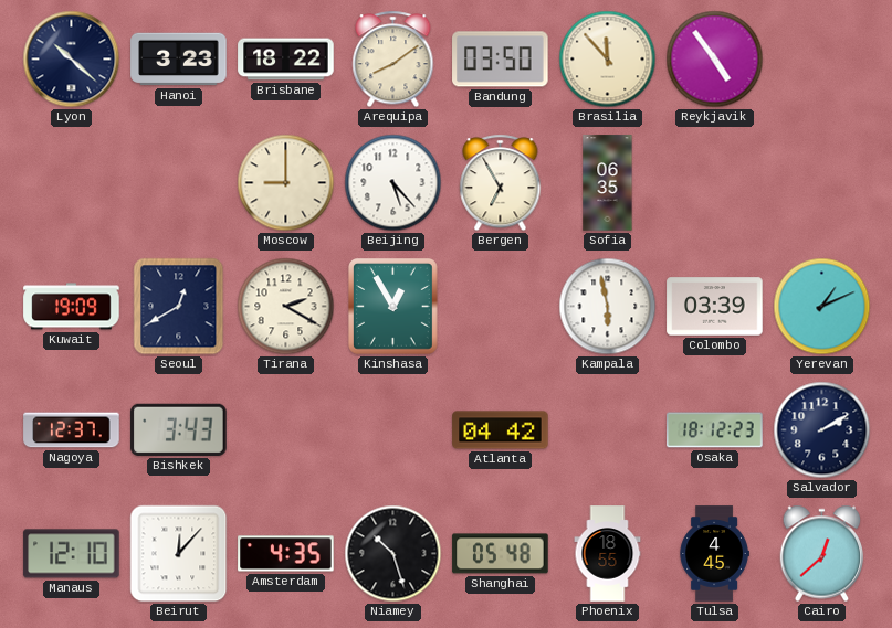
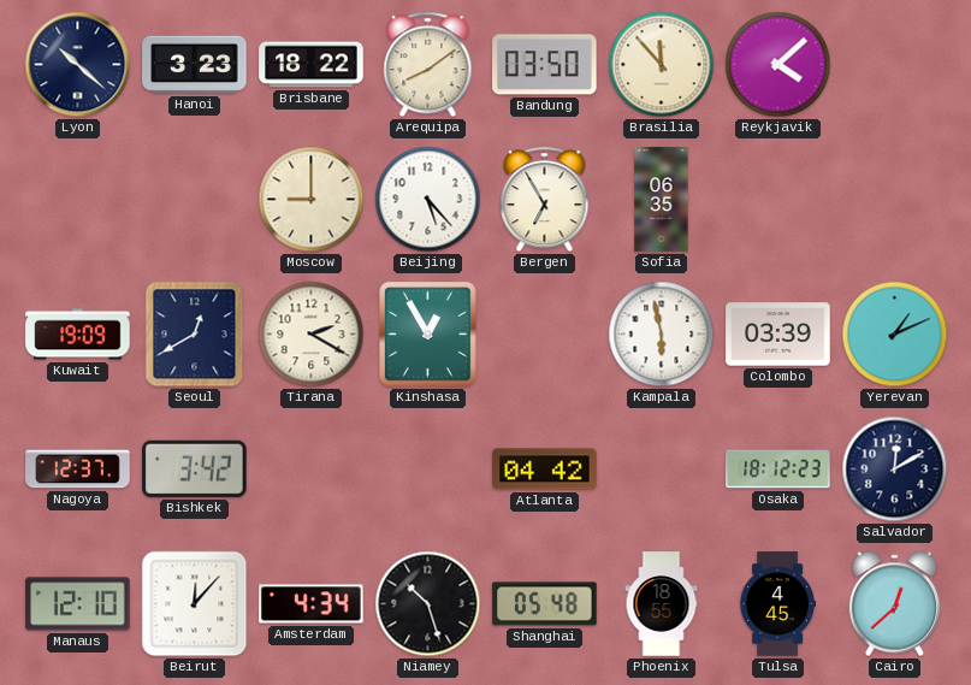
Reykjavik: 4:54 -> 4:08 (778, 65)
Bishkek: 3:43 -> 3:42 (195, 468)
Salvador: 2:10 -> 12:10 (895, 470)
Amsterdam: 4:35 -> 4:34 (312, 604)
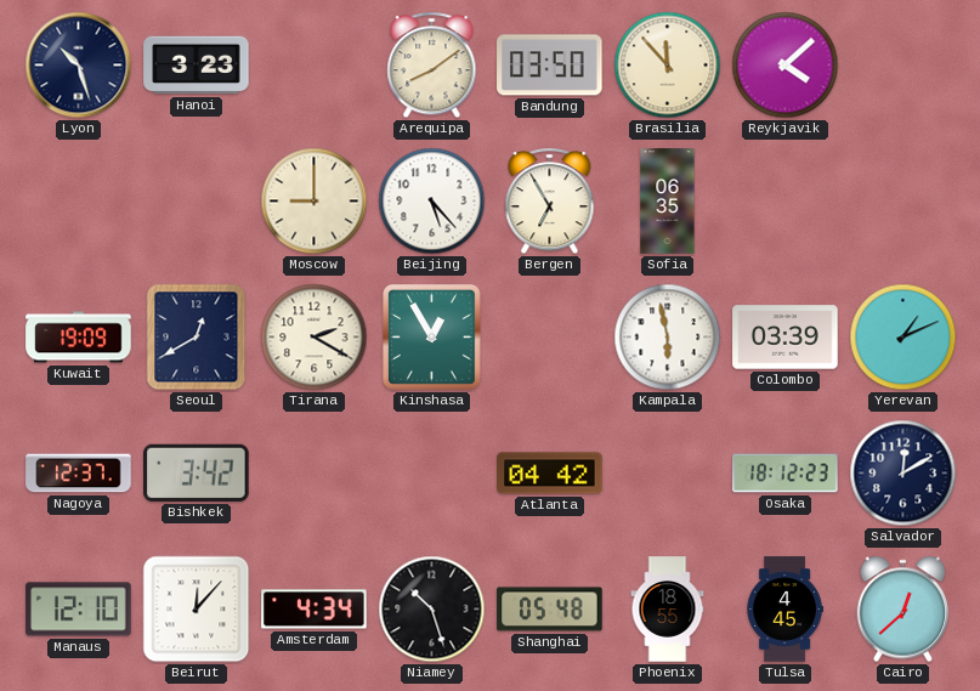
Lyon: 10:22 -> 10:27 (79, 66)
Brisbane: 18:22 -> none (312, 65)
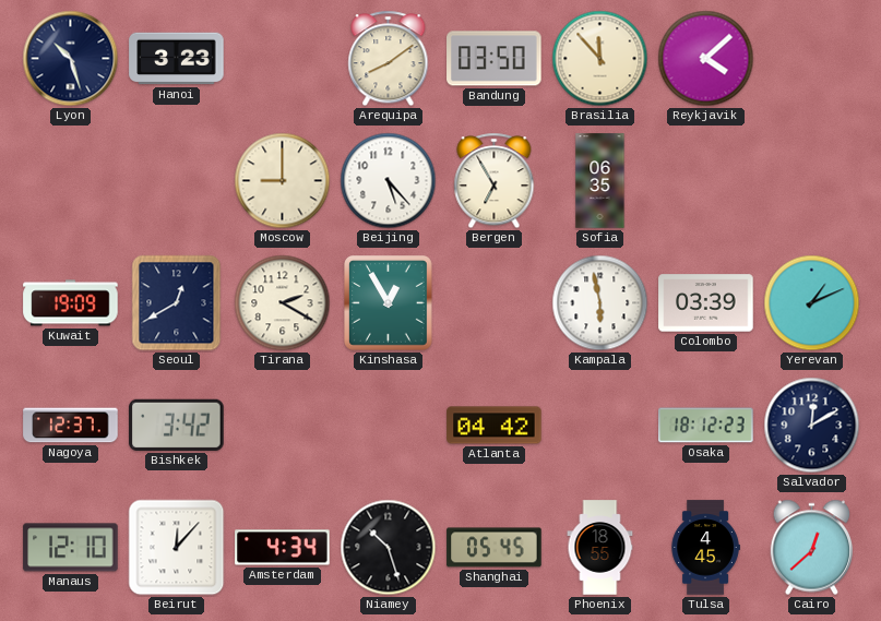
Shanghai: 05:48 -> 05:45 (495, 548)
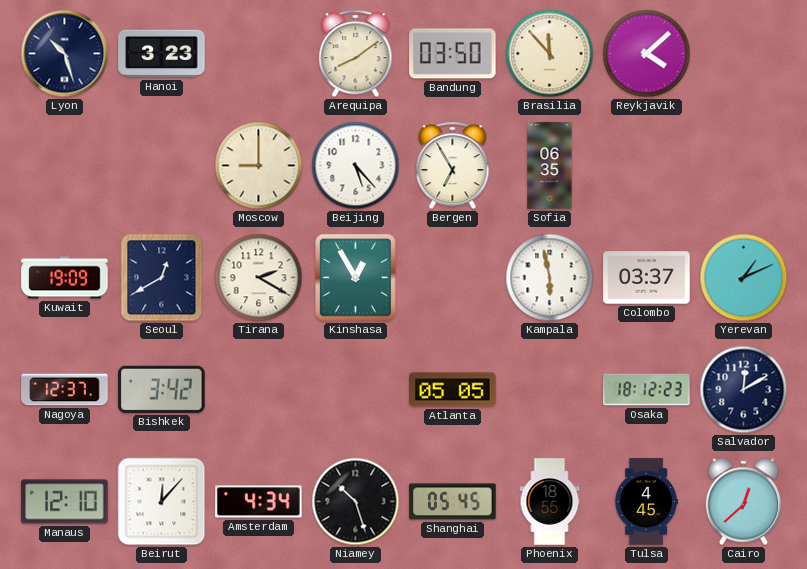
Colombo: 03:39 -> 03:37 (647, 278)
Atlanta: 04:42 -> 05:05 (453, 390)
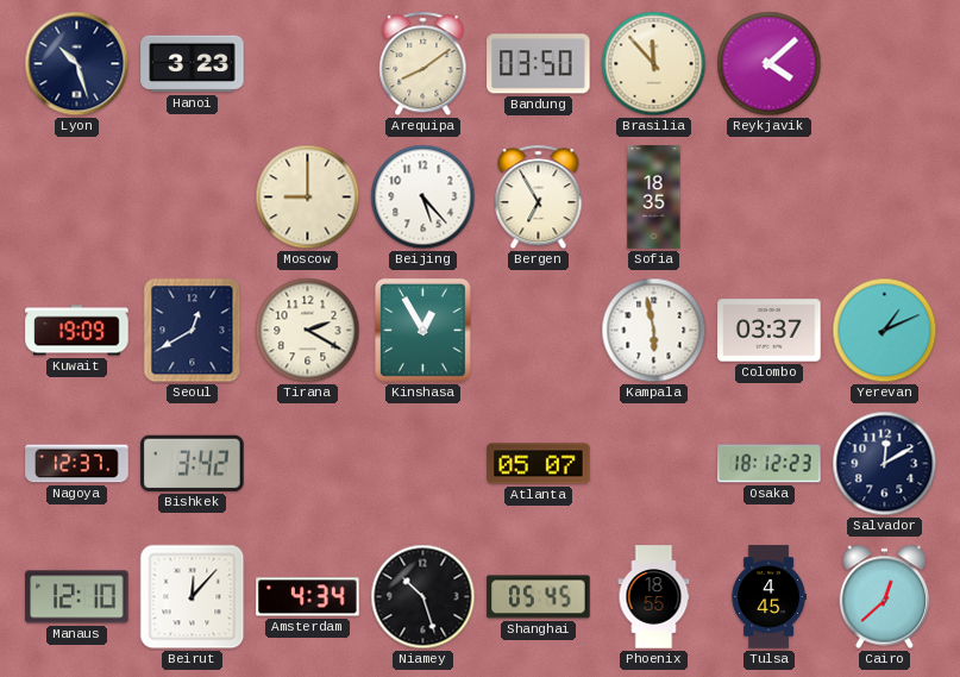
Sofia: 06:35 -> 18:35 (654, 198)
Atlanta: 05:05 -> 05:07 (539, 464)
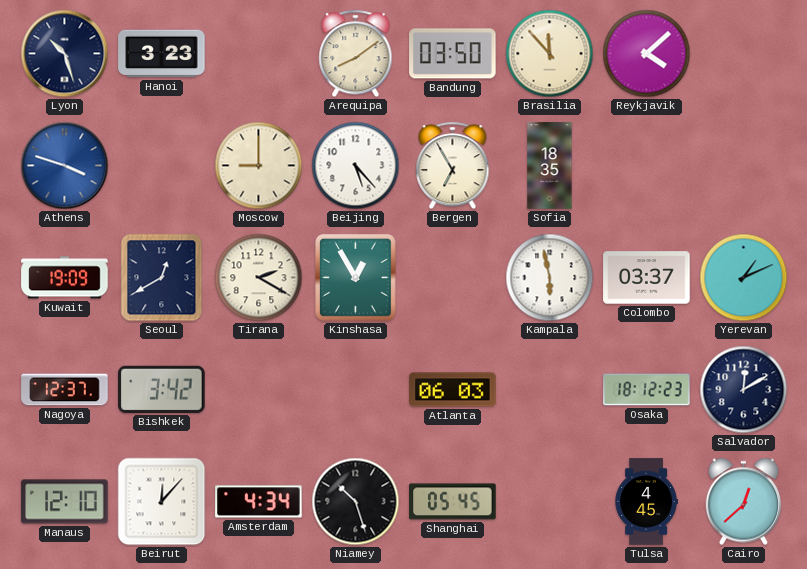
Athens: none -> 3:48 (65, 166)
Atlanta: 05:07 -> 06:03 (453, 390)
Phoenix: 18:55 -> none (654, 597)
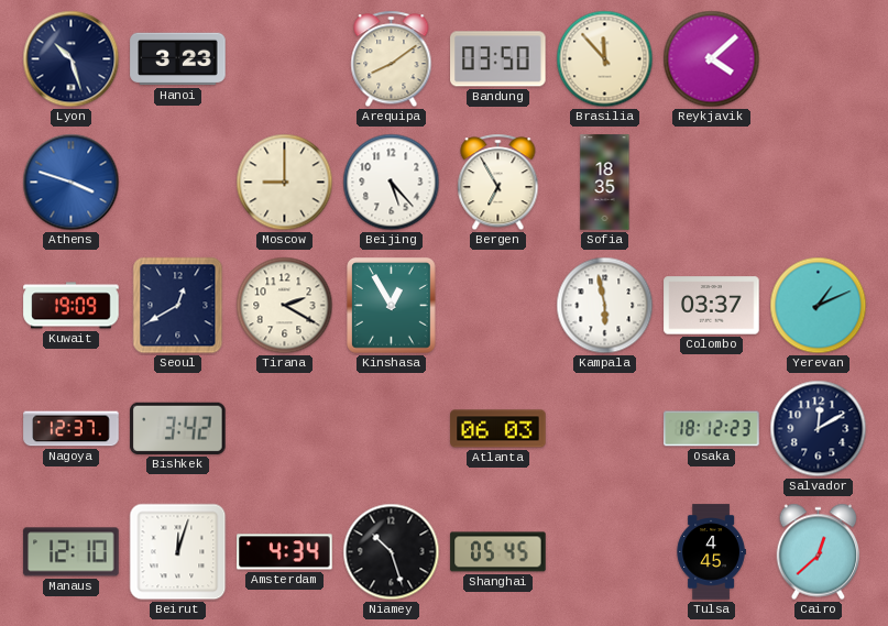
Beirut: 12:07 -> 12:03 (178, 552)
